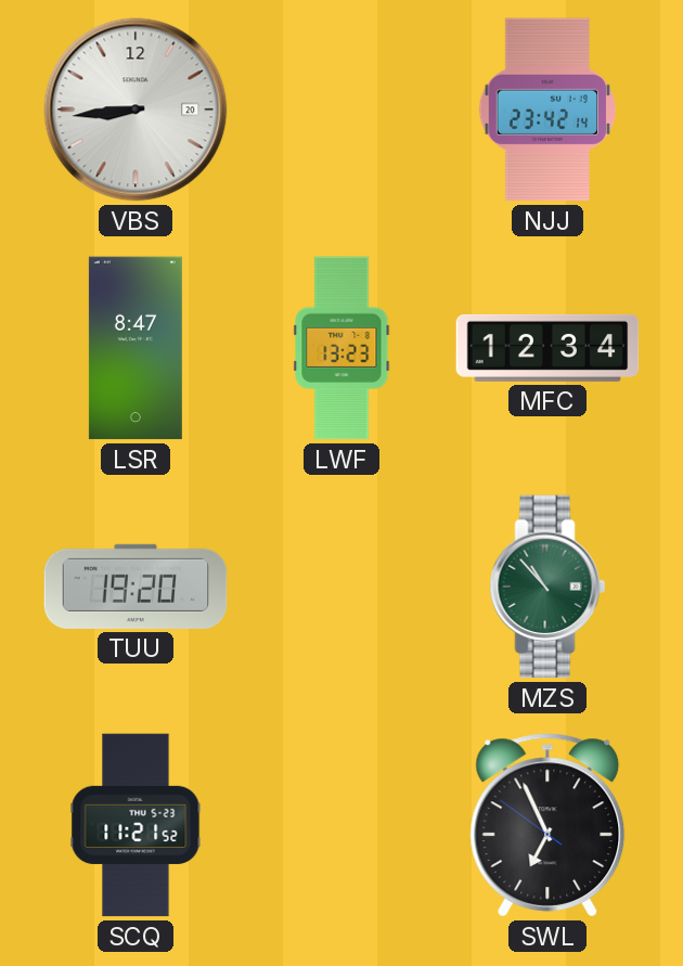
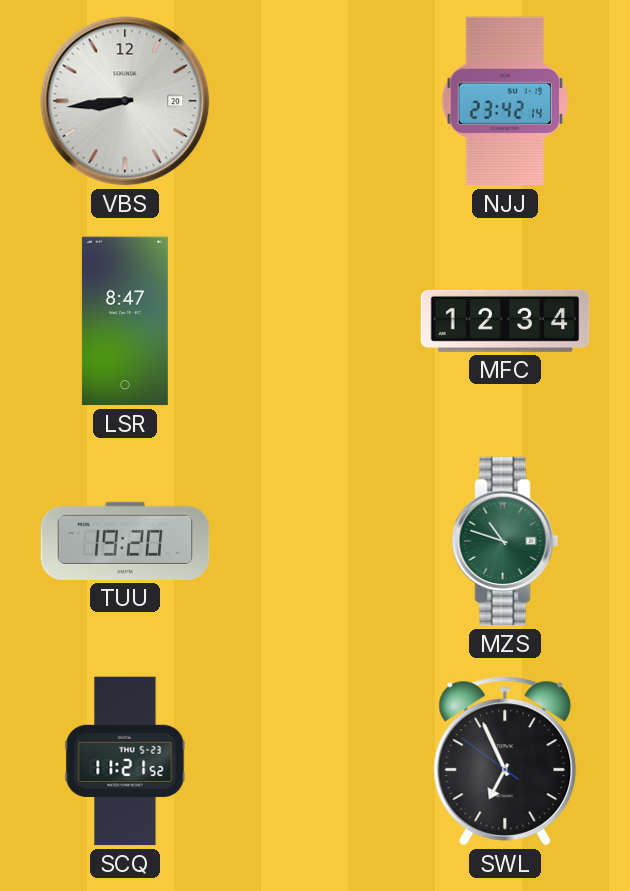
LWF: 13:23 -> none (341, 348)
MZS: 10:53 -> 10:48 (505, 541)
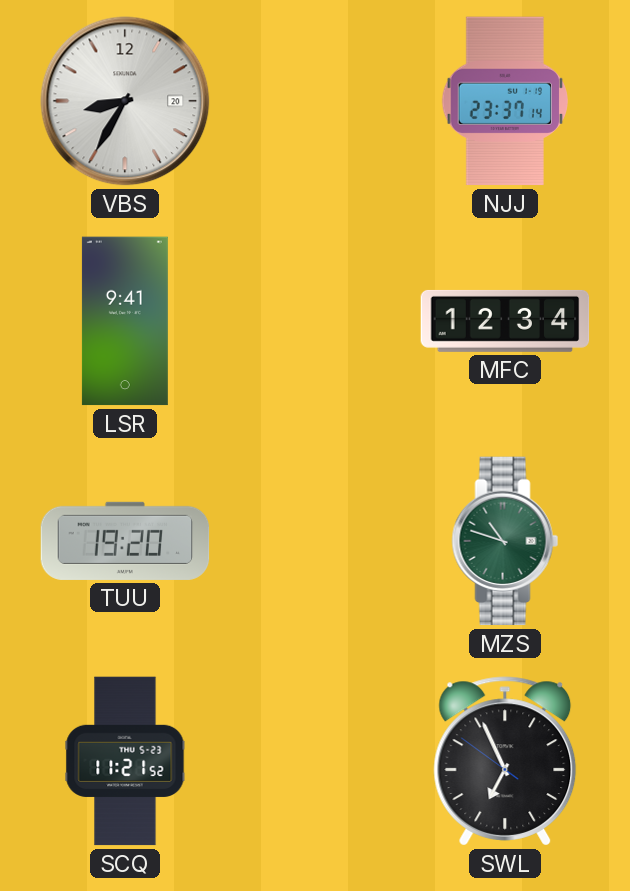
VBS: 8:44 -> 8:35 (125, 101)
NJJ: 23:42 -> 23:37 (504, 101)
LSR: 8:47 -> 9:41 (125, 321)
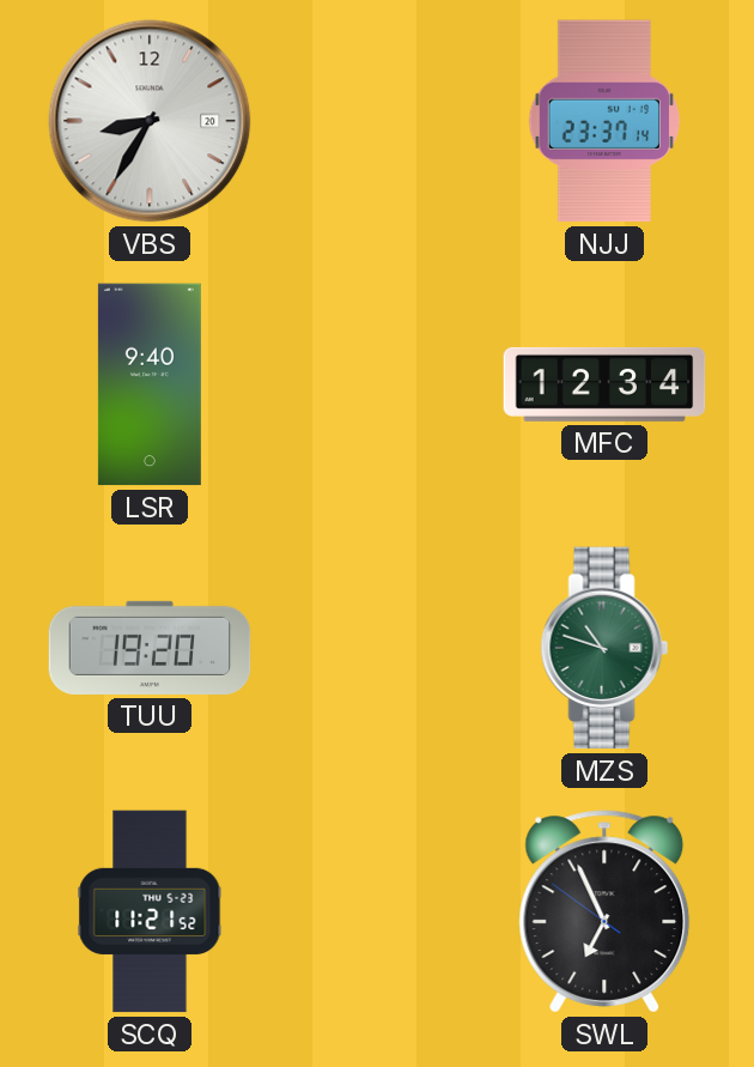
LSR: 9:41 -> 9:40 (150, 384)
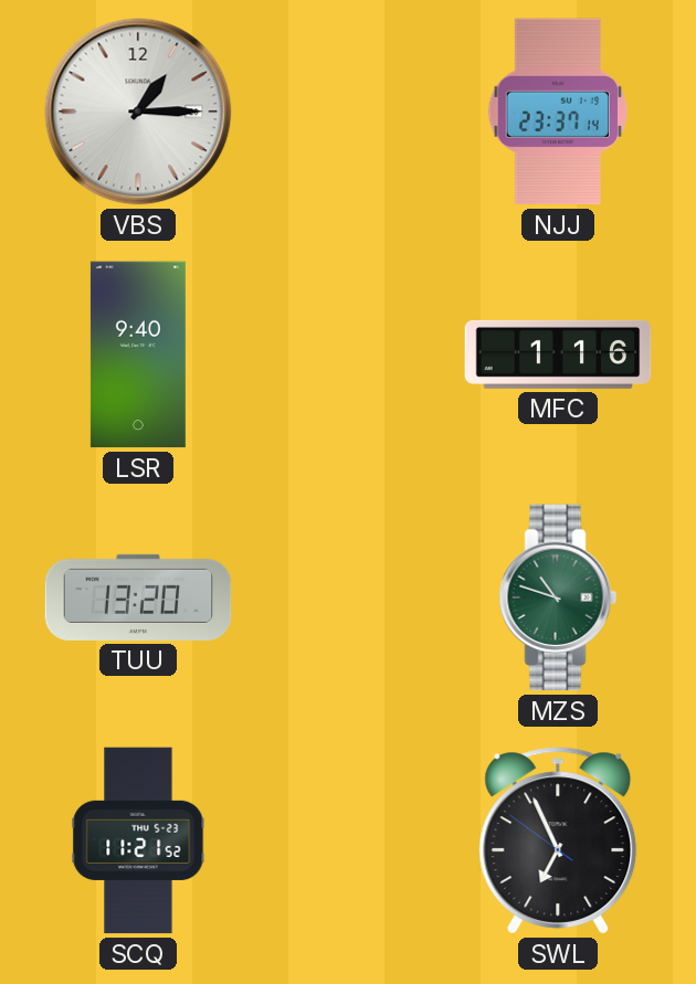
VBS: 8:35 -> 1:15 (138, 112)
MFC: 12:34 -> 1:16 (558, 355)
TUU: 19:20 -> 13:20 (138, 597)
